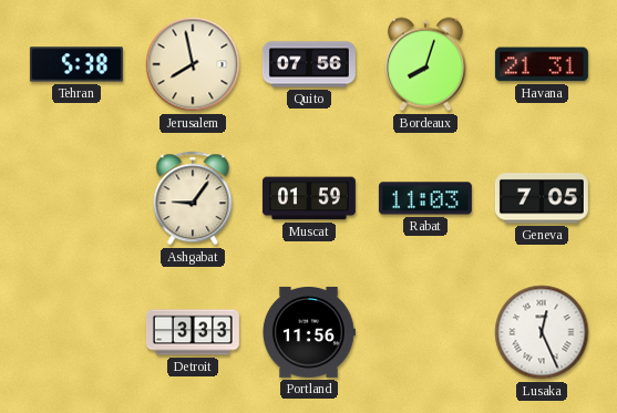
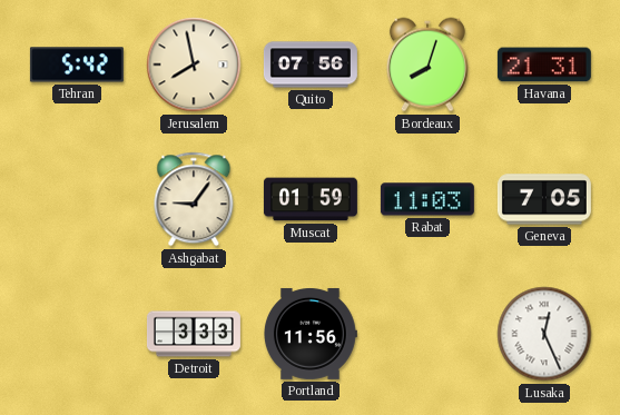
Tehran: 5:38 -> 5:42 (77, 65)
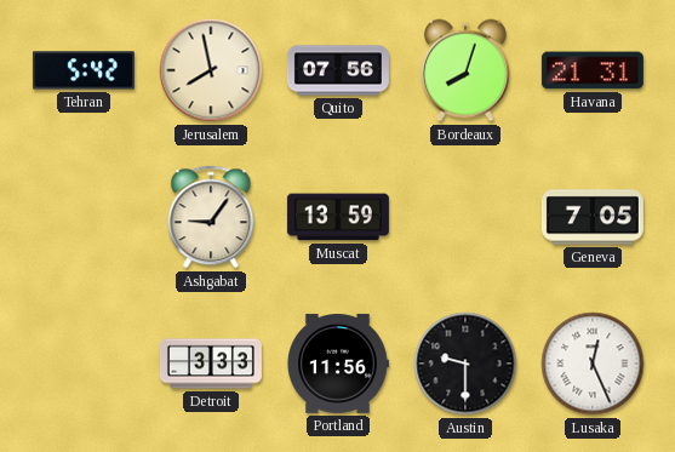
Muscat: 01:59 -> 13:59 (338, 217)
Rabat: 11:03 -> none (427, 199)
Austin: none -> 9:30 (465, 364)
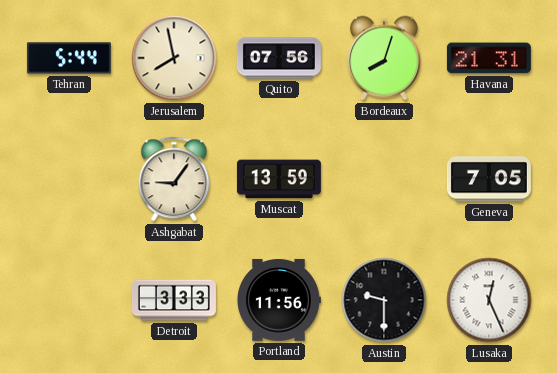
Tehran: 5:42 -> 5:44 (69, 58)
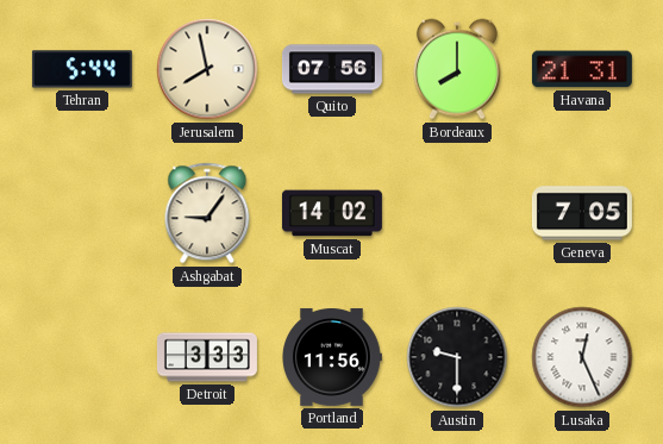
Bordeaux: 8:03 -> 8:00 (457, 69)
Muscat: 13:59 -> 14:02 (332, 213)
